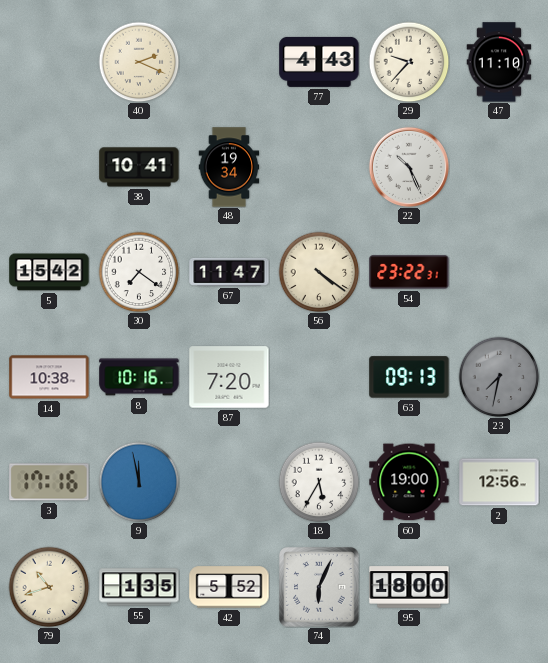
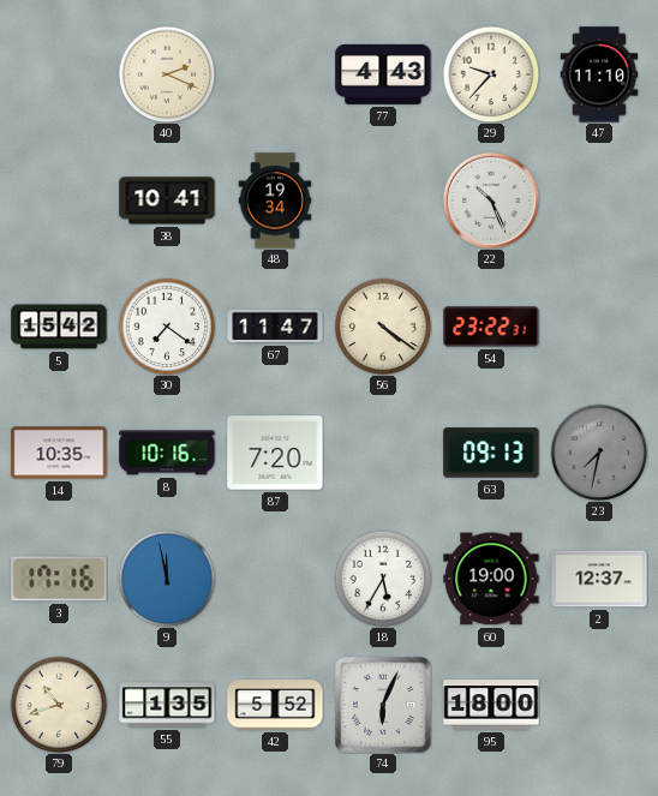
14: 10:38 -> 10:35 (59, 453)
2: 12:56 -> 12:37 (599, 579)
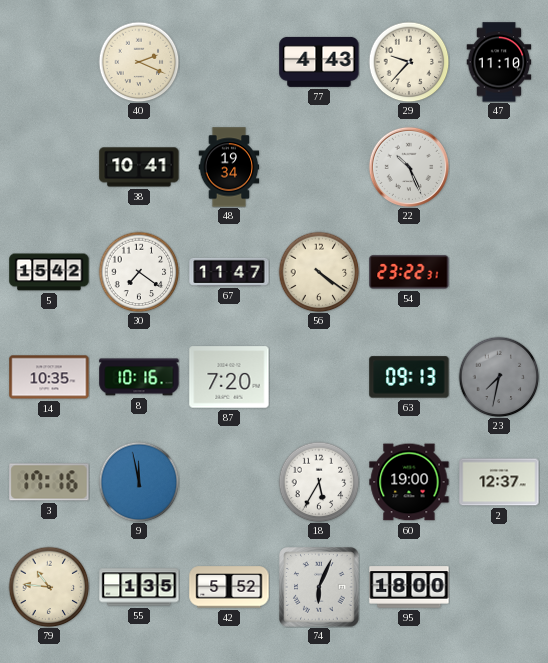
79: 10:42 -> 10:46 (49, 587)
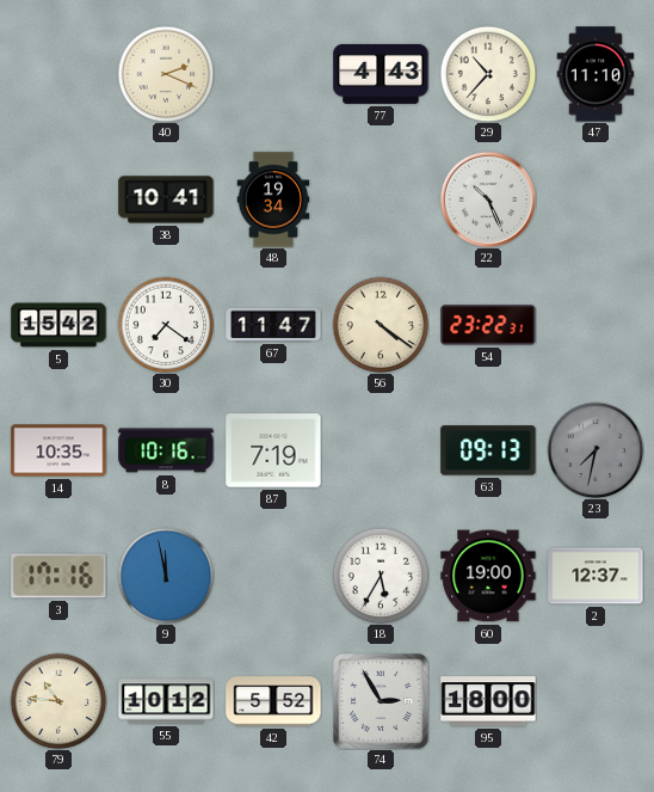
29: 9:37 -> 10:37 (488, 74)
87: 7:20 -> 7:19 (273, 450)
55: 1:35 -> 10:12 (166, 701)
74: 6:04 -> 2:55 (381, 701)
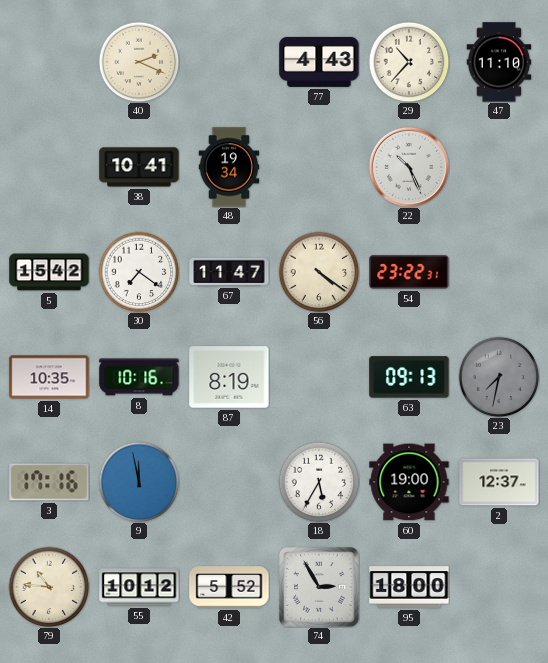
87: 7:19 -> 8:19 (229, 377)
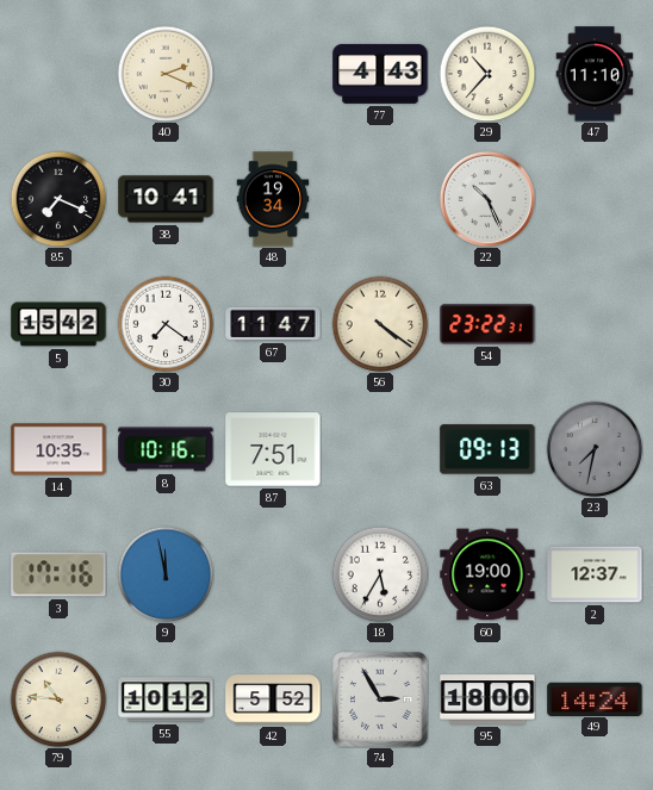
85: none -> 7:19 (58, 199)
87: 8:19 -> 7:51 (273, 449)
49: none -> 14:24 (595, 698)
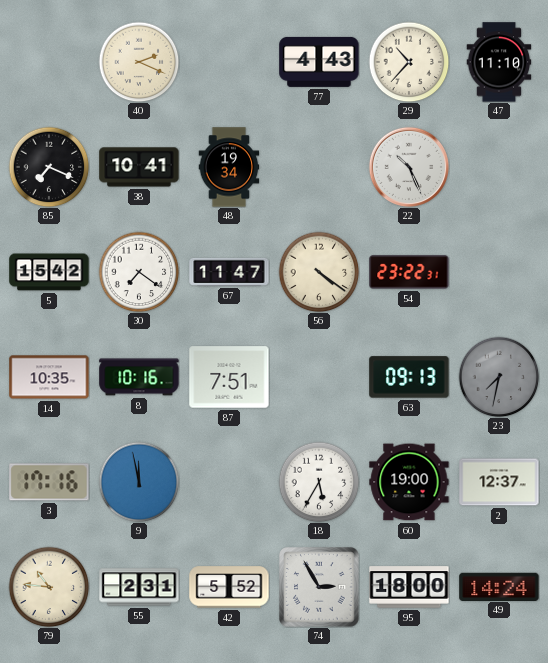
55: 10:12 -> 2:31 (139, 587)
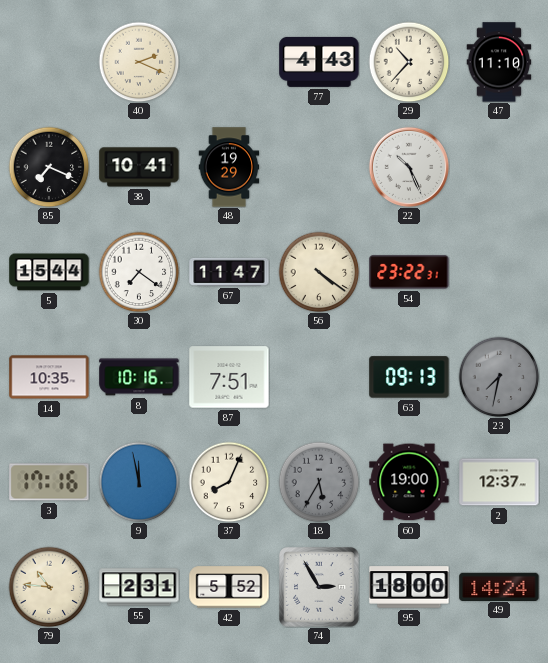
48: 19:34 -> 19:29 (229, 167)
5: 15:42 -> 15:44 (49, 272)
37: none -> 8:04 (229, 482)
18 dial: white -> grey (319, 482)
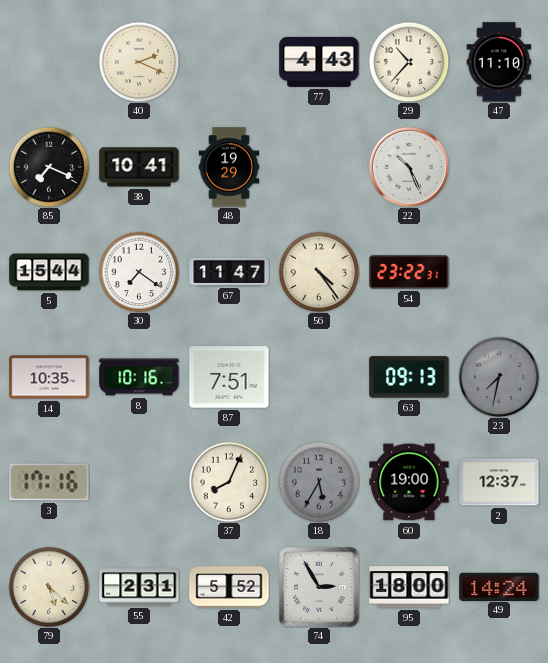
56: 4:21 -> 4:24 (319, 272)
9: 11:58 -> none (139, 482)
79: 10:46 -> 5:22 (49, 587)
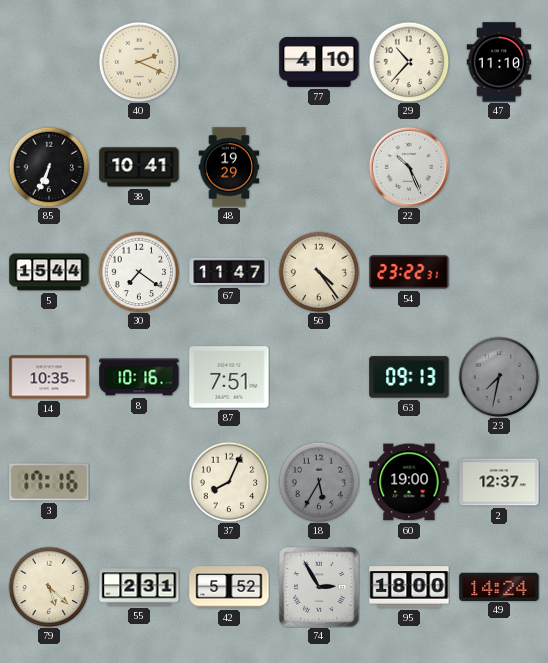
77: 4:43 -> 4:10 (319, 62)
85: 7:19 -> 6:34 (49, 167)
